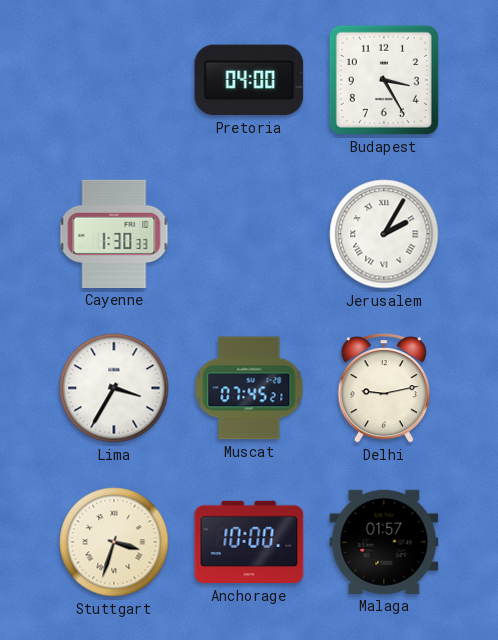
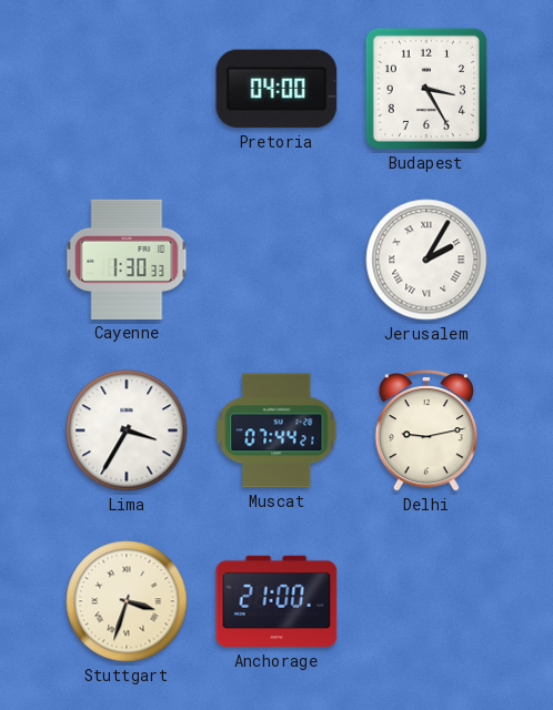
Muscat: 07:45 -> 07:44 (276, 430)
Anchorage: 10:00 -> 21:00 (276, 601)
Malaga: 01:57 -> none (384, 542)
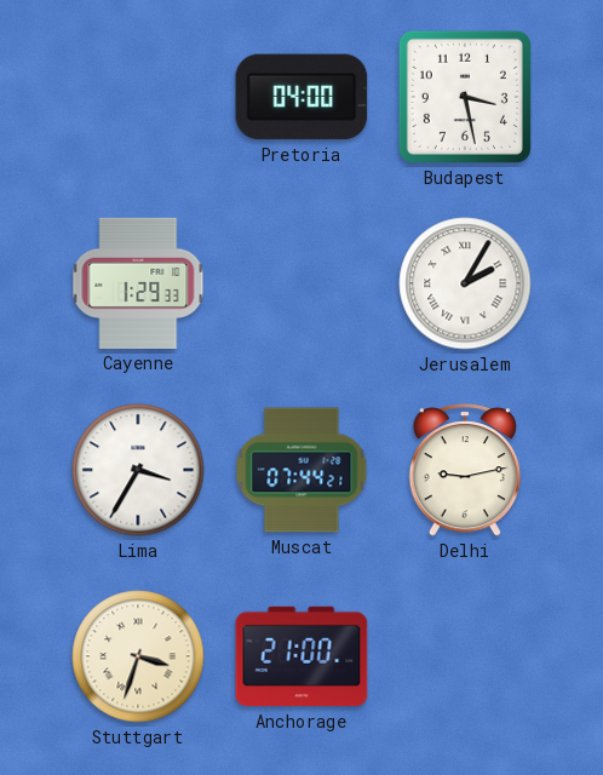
Budapest: 3:25 -> 3:28 (465, 97)
Cayenne: 1:30 -> 1:29 (138, 283)
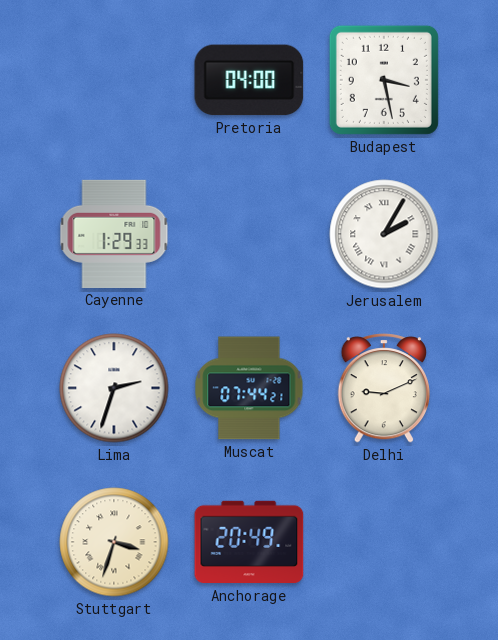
Lima: 3:35 -> 2:33 (114, 388)
Delhi: 9:13 -> 9:11 (384, 388)
Anchorage: 21:00 -> 20:49 (249, 542)
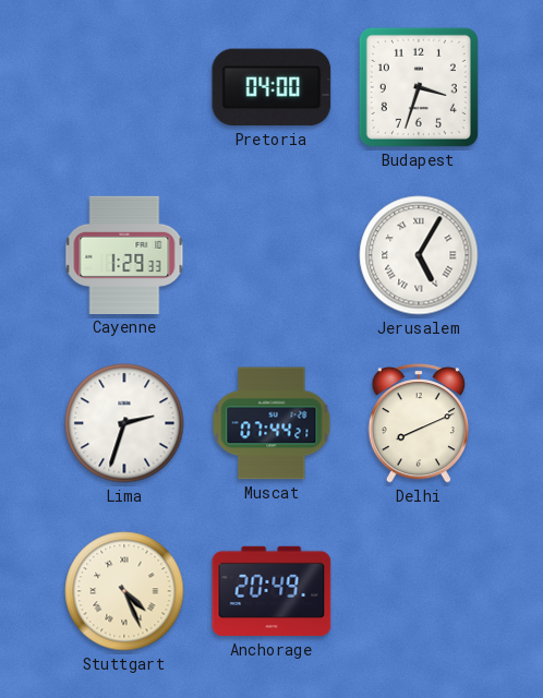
Budapest: 3:28 -> 3:33 (419, 87)
Jerusalem: 2:05 -> 5:05 (419, 255)
Delhi: 9:11 -> 8:11 (419, 423)
Stuttgart: 3:33 -> 4:26 (124, 591)
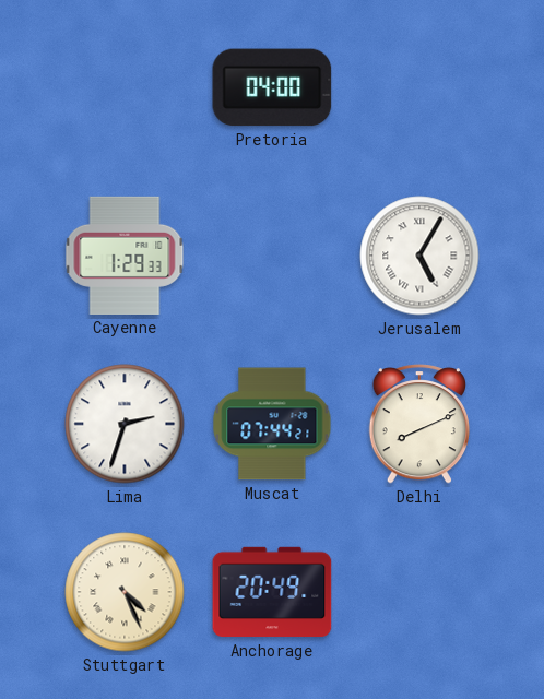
Budapest: 3:33 -> none (419, 87)
